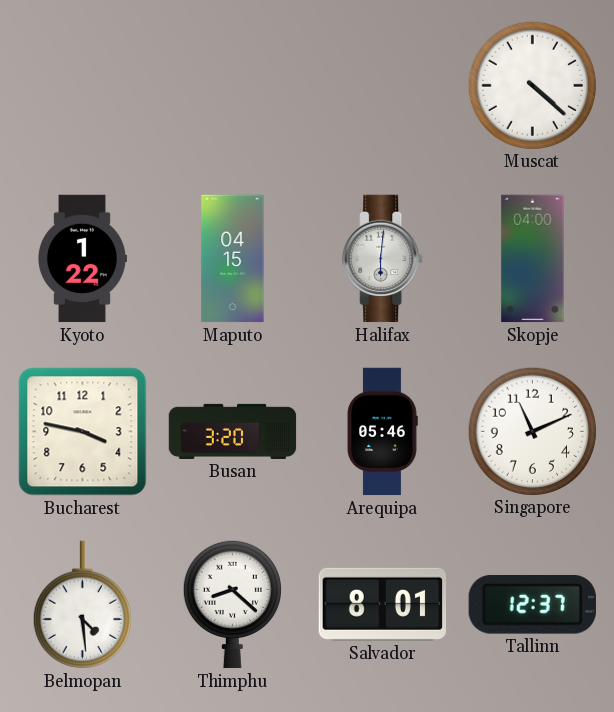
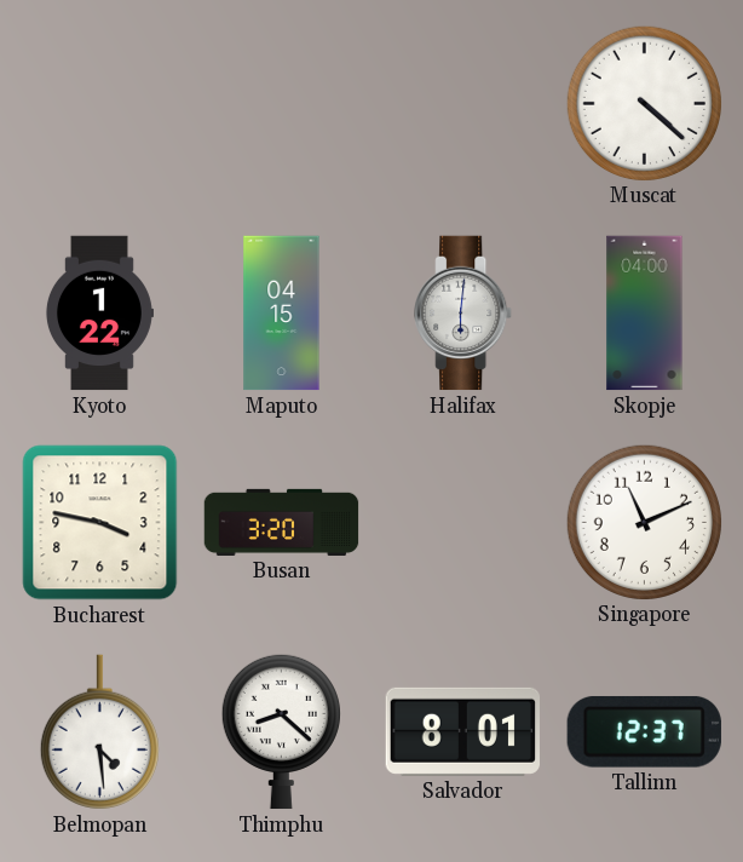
Arequipa: 05:46 -> none (382, 432)
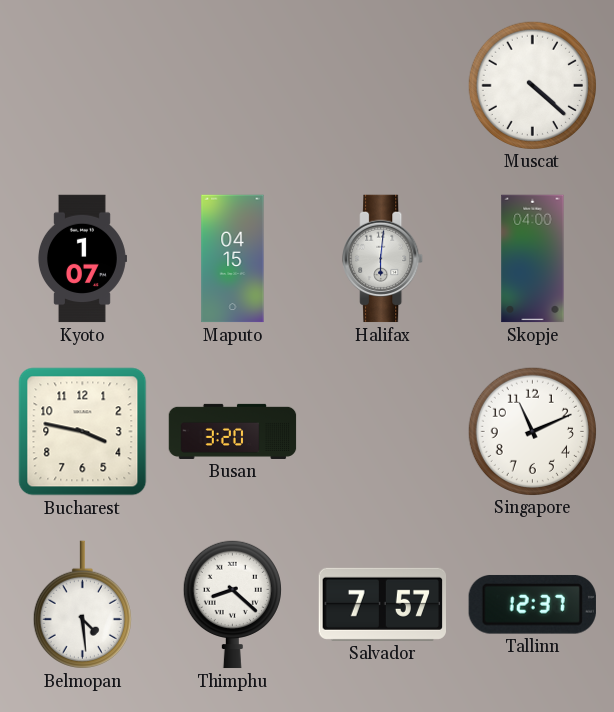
Kyoto: 1:22 -> 1:07 (82, 259)
Salvador: 8:01 -> 7:57 (383, 604)
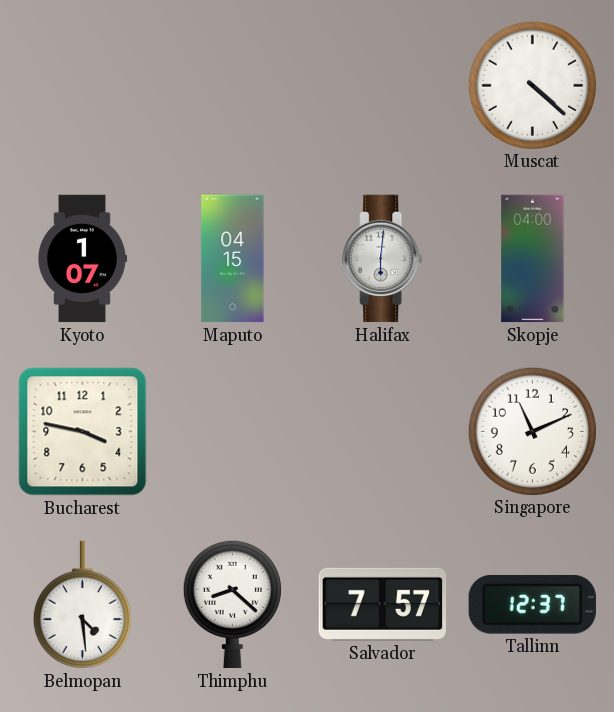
Busan: 3:20 -> none (233, 431)
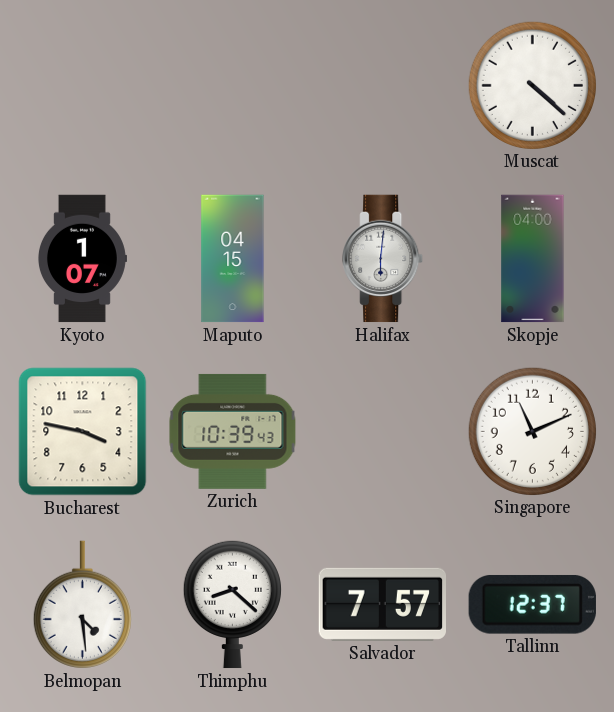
Zurich: none -> 10:39 (233, 431)
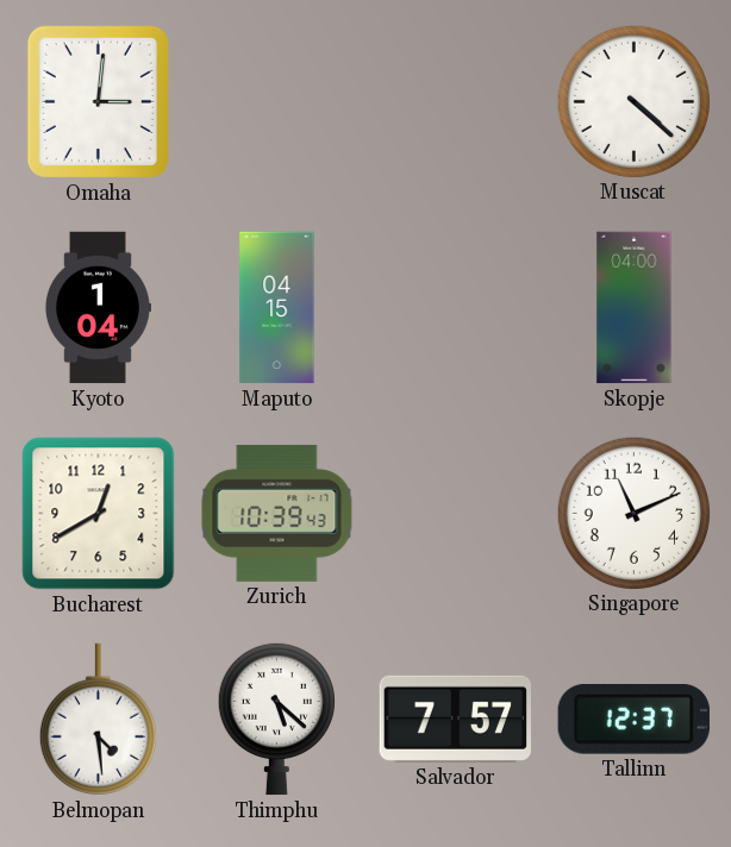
Omaha: none -> 3:01 (98, 101)
Kyoto: 1:07 -> 1:04 (98, 308)
Halifax: 6:01 -> none (383, 259)
Bucharest: 3:47 -> 12:40 (99, 514)
Thimphu: 8:22 -> 5:22 (276, 719)
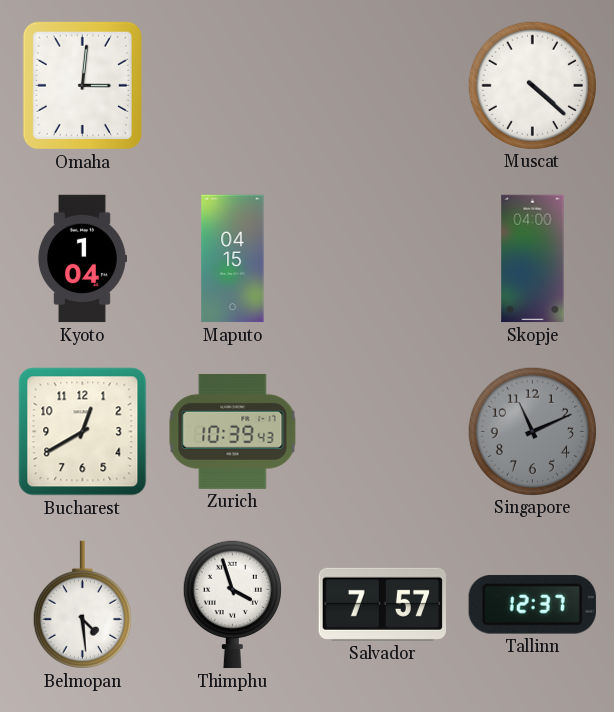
Singapore dial: white -> grey (532, 431)
Thimphu: 5:22 -> 3:57 (232, 604)
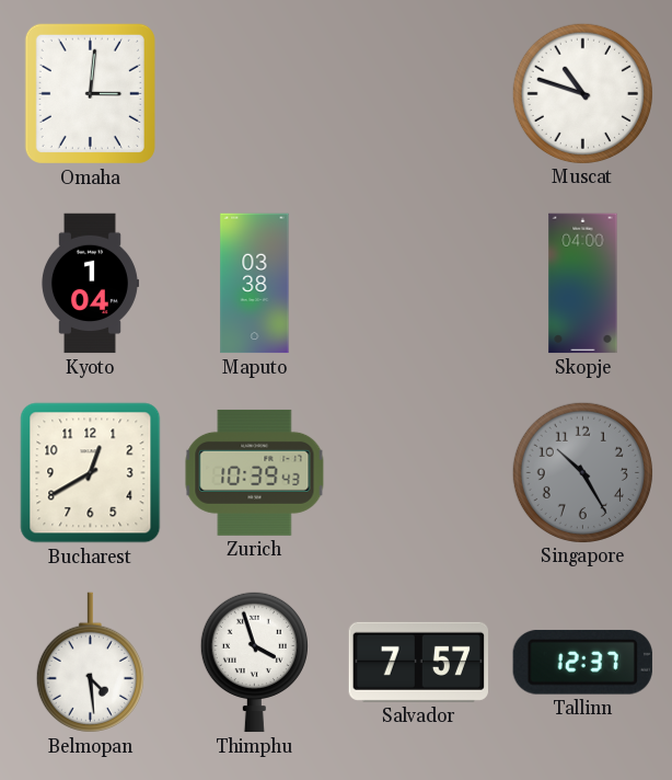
Muscat: 4:22 -> 10:48 (582, 93)
Maputo: 04:15 -> 03:38 (255, 284)
Singapore: 11:11 -> 10:25 (582, 472)
